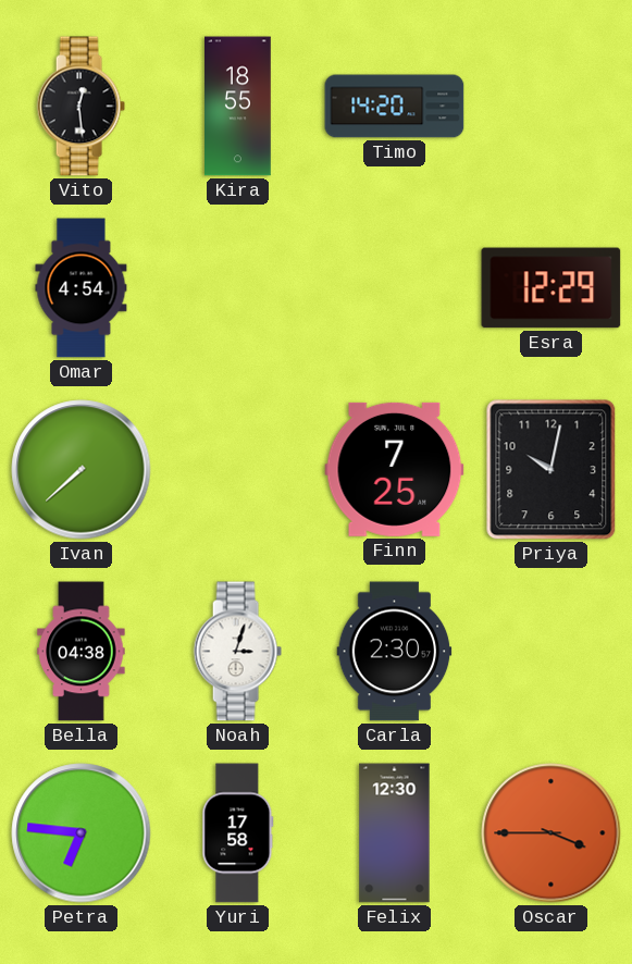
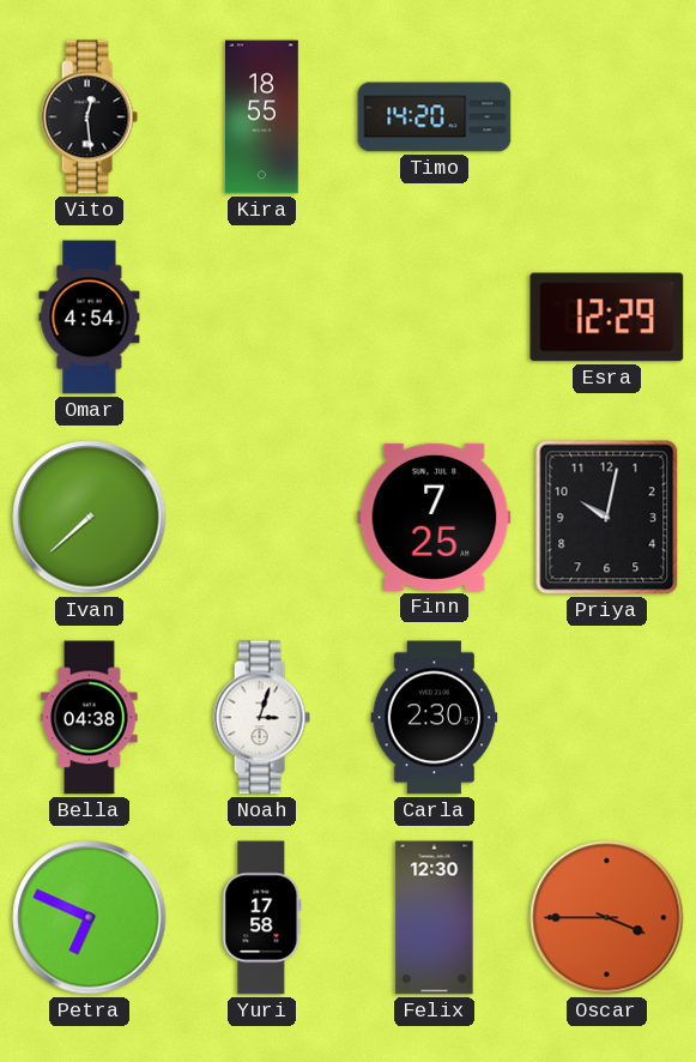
Petra: 6:46 -> 6:49 (90, 918)
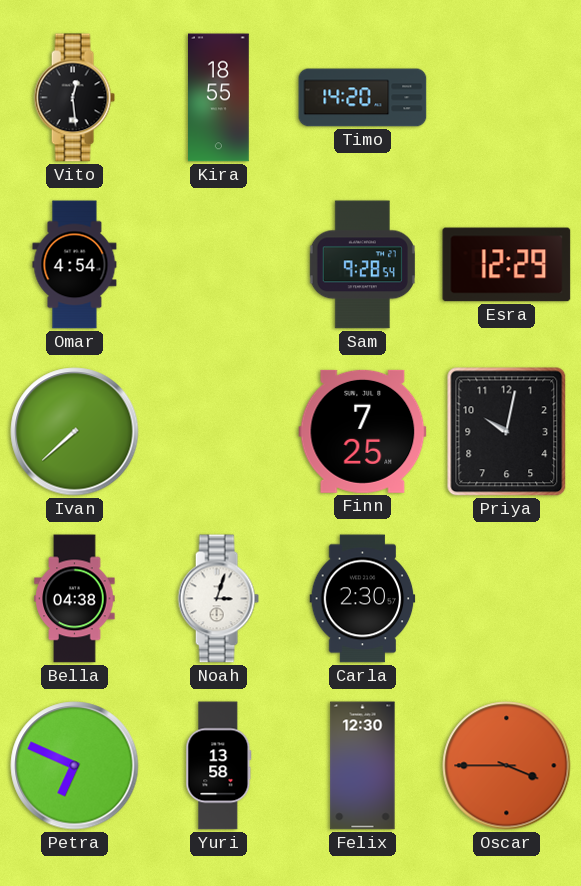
Sam: none -> 9:28 (362, 265)
Yuri: 17:58 -> 13:58 (219, 766)
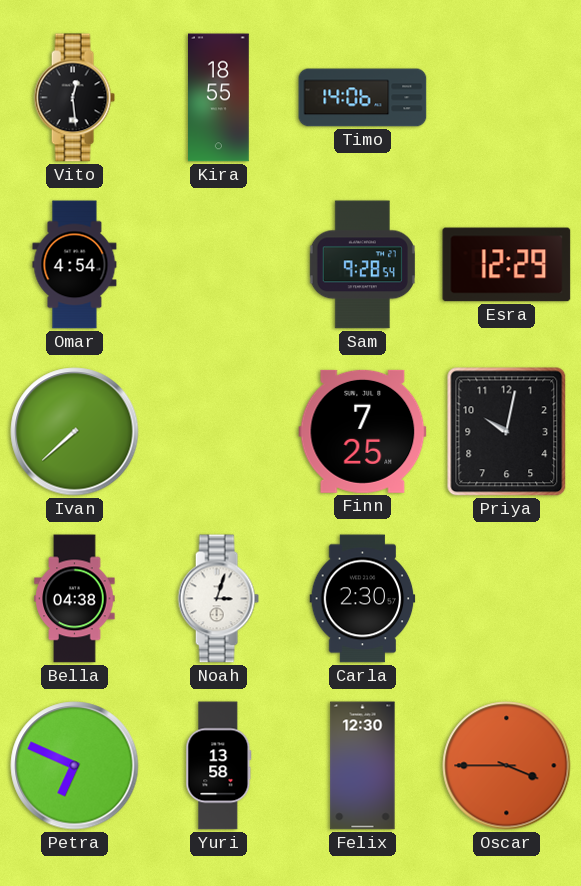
Timo: 14:20 -> 14:06 (363, 98)
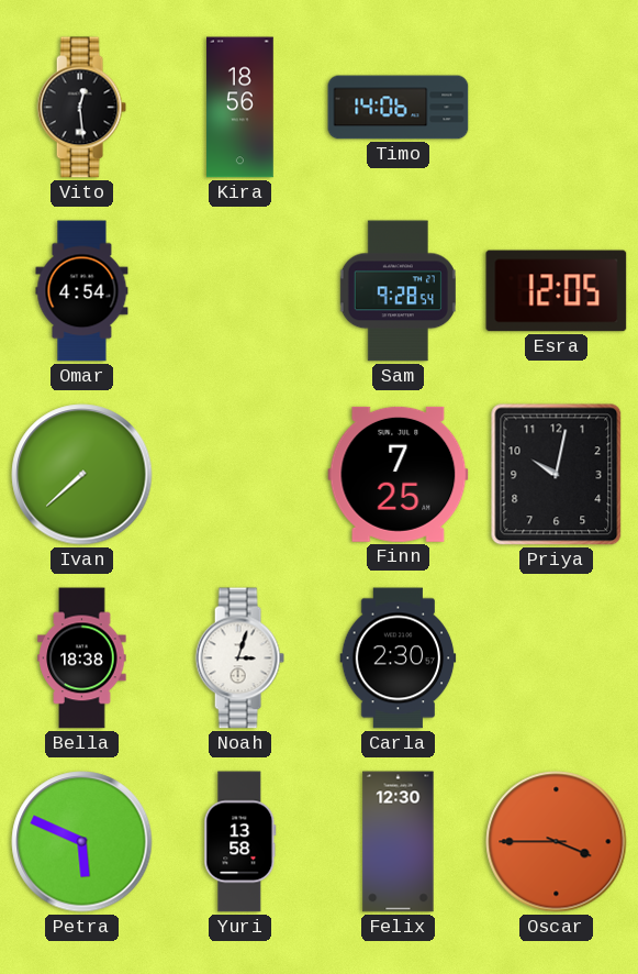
Kira: 18:55 -> 18:56 (240, 108)
Esra: 12:29 -> 12:05 (557, 291)
Bella: 04:38 -> 18:38 (82, 658)
Petra: 6:49 -> 5:49 (82, 842)
